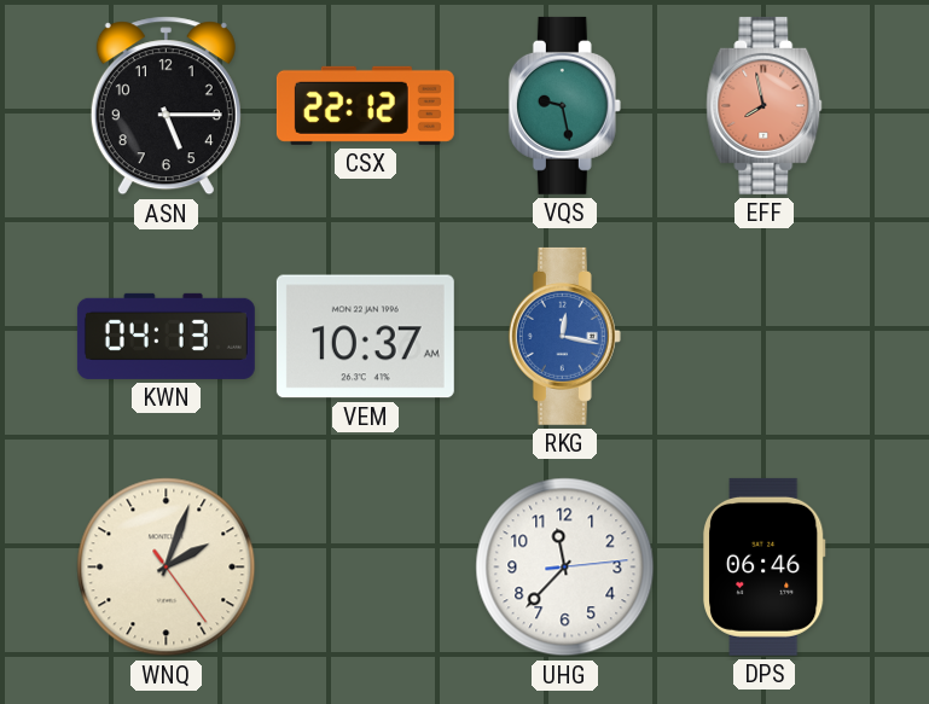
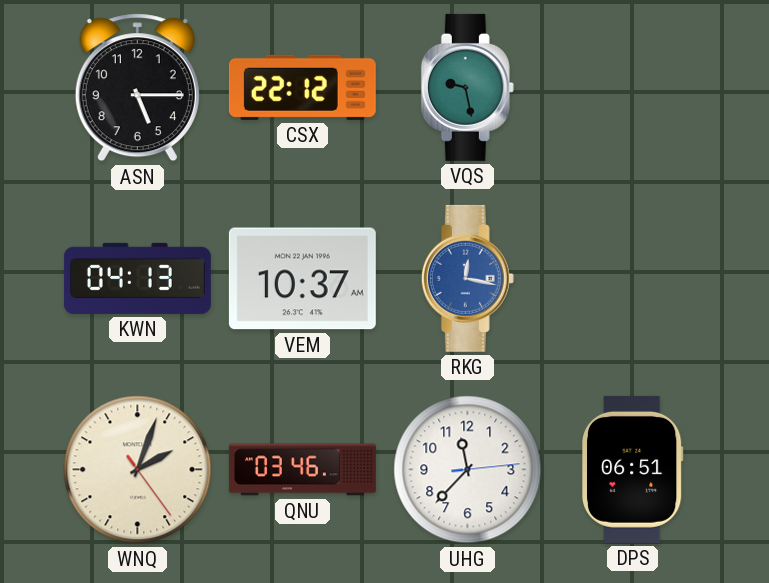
EFF: 7:58 -> none (765, 105)
QNU: none -> 03:46 (302, 470)
DPS: 06:46 -> 06:51 (632, 469)
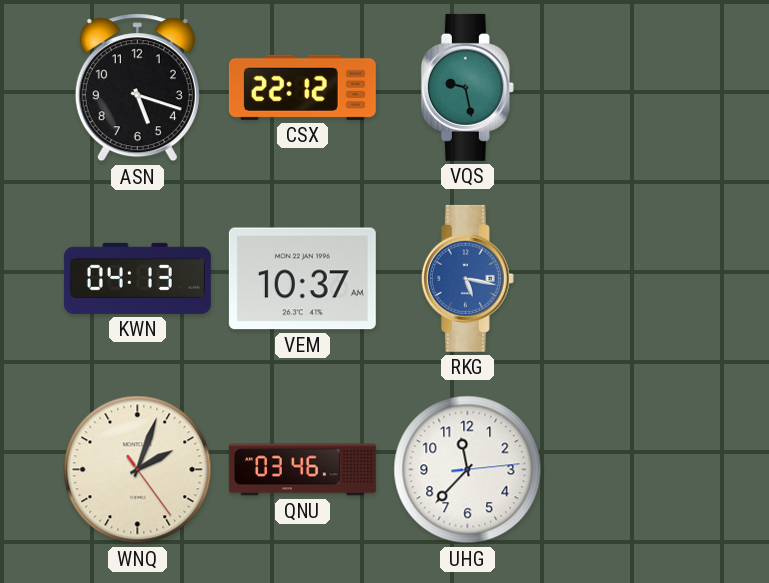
ASN: 5:15 -> 5:18 (137, 88)
RKG: 12:17 -> 5:17 (467, 278)
DPS: 06:51 -> none (632, 469)
